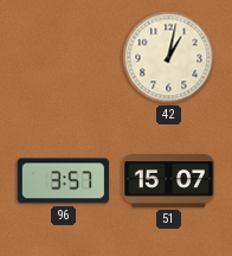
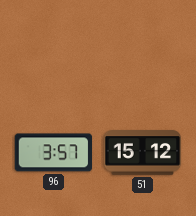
42: 1:02 -> none (169, 58)
51: 15:07 -> 15:12 (143, 153)
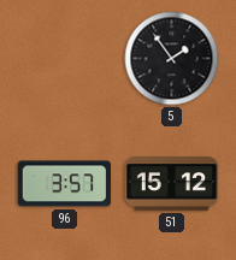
5: none -> 1:54 (172, 59)
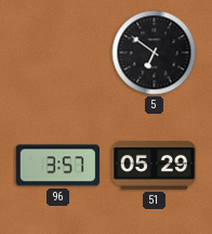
5: 1:54 -> 6:51 (155, 53)
51: 15:12 -> 05:29 (155, 166)
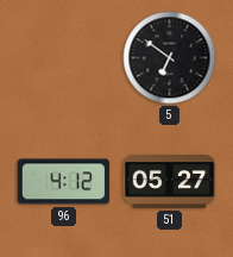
96: 3:57 -> 4:12 (64, 182)
51: 05:29 -> 05:27 (170, 182)
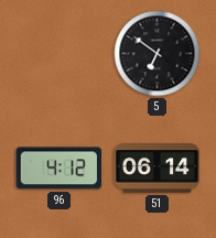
51: 05:27 -> 06:14 (158, 169)
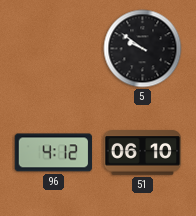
5: 6:51 -> 9:51 (143, 49)
51: 06:14 -> 06:10 (143, 153)
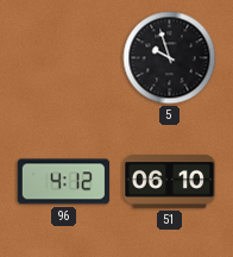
5: 9:51 -> 9:57 (170, 58)
